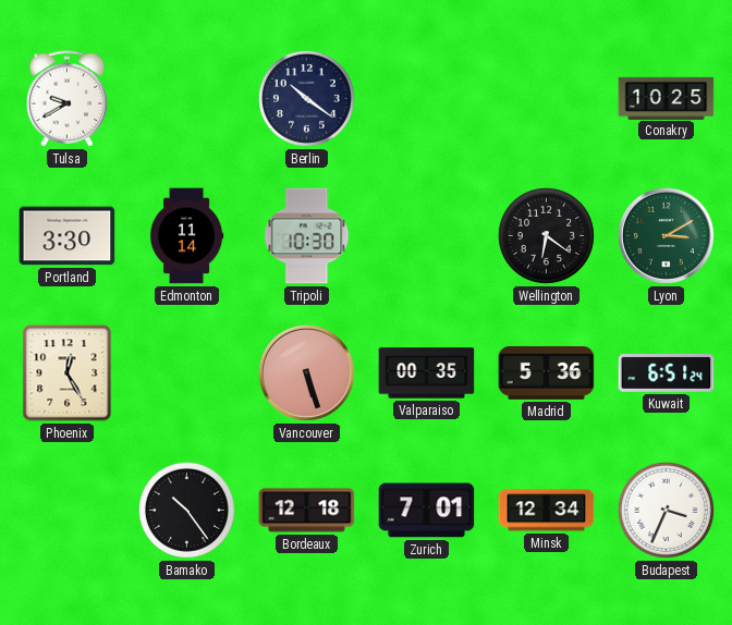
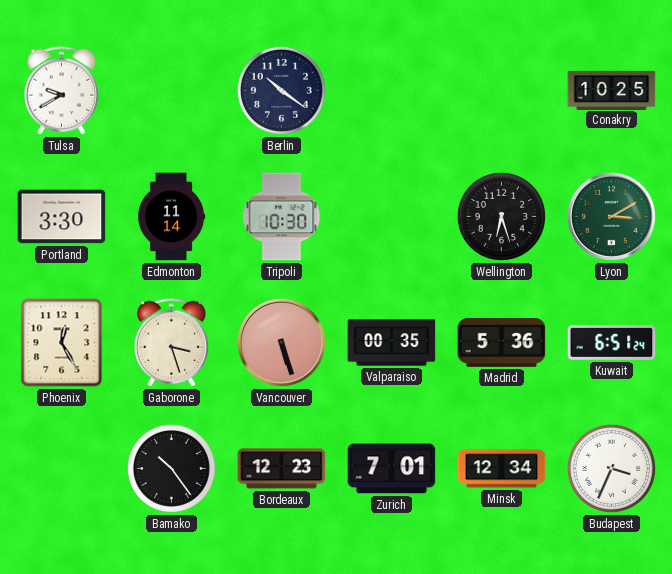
Wellington: 6:21 -> 6:27 (501, 216)
Gaborone: none -> 3:27 (172, 343)
Bordeaux: 12:18 -> 12:23 (282, 469)
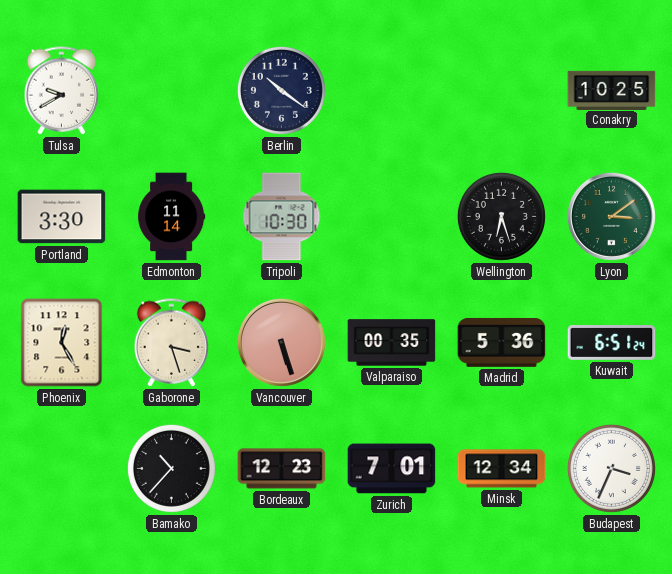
Lyon: 3:10 -> 3:09 (611, 216)
Bamako: 10:24 -> 10:37 (171, 468)
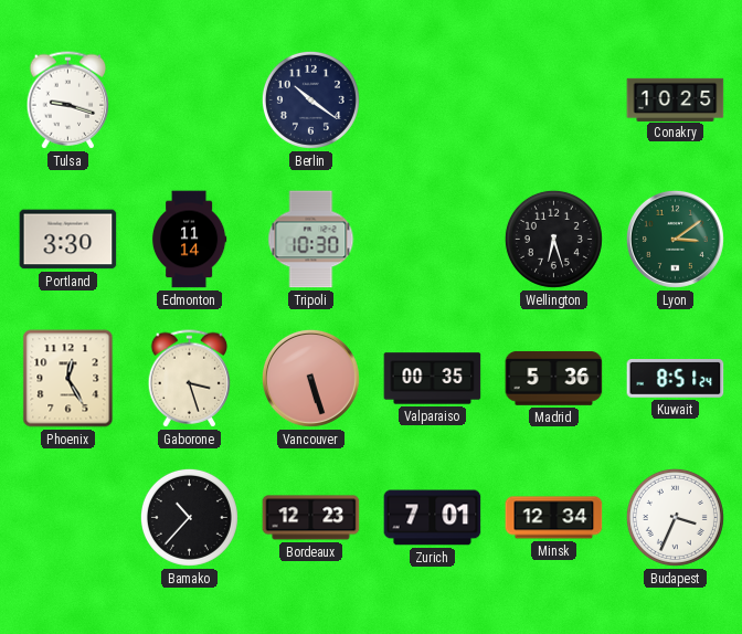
Tulsa: 9:40 -> 9:18 (68, 101)
Kuwait: 6:51 -> 8:51 (676, 379)
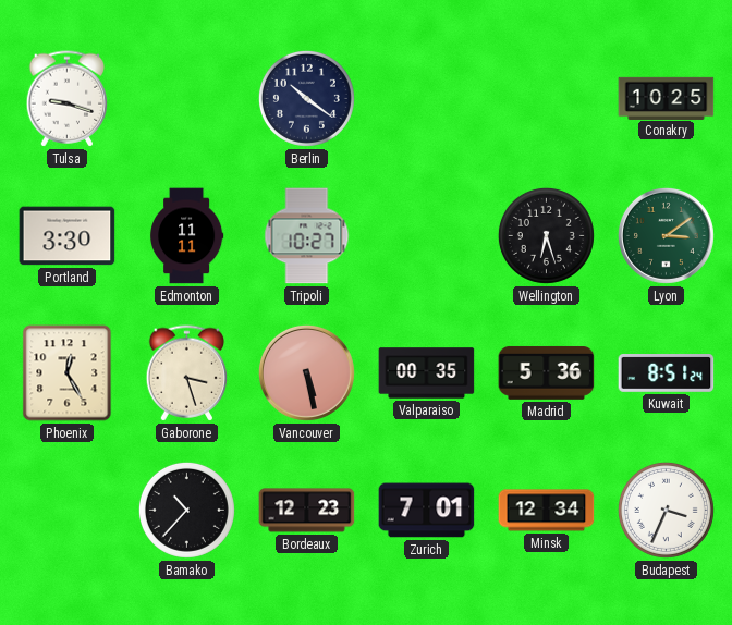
Edmonton: 11:14 -> 11:11 (186, 236)
Tripoli: 10:30 -> 10:27 (307, 236)
Vancouver: 5:27 -> 5:28 (306, 372)
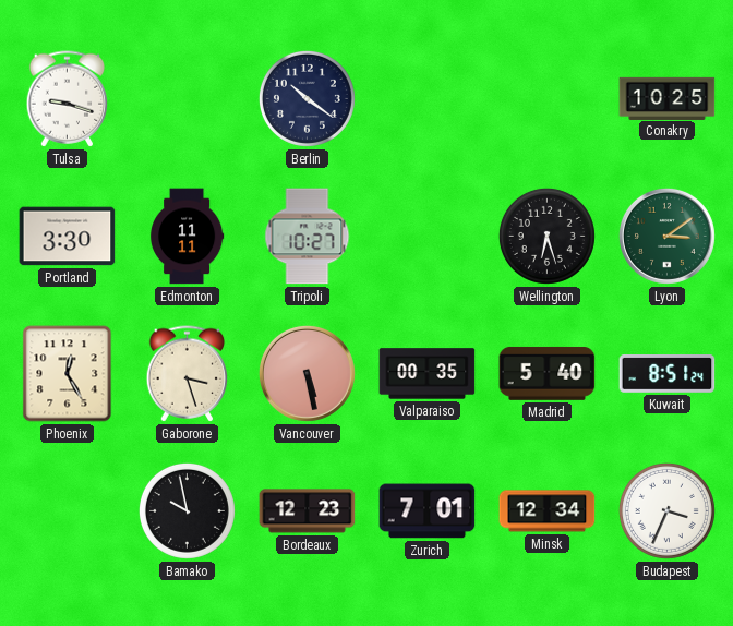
Madrid: 5:36 -> 5:40 (548, 373)
Bamako: 10:37 -> 9:58 (187, 510)
